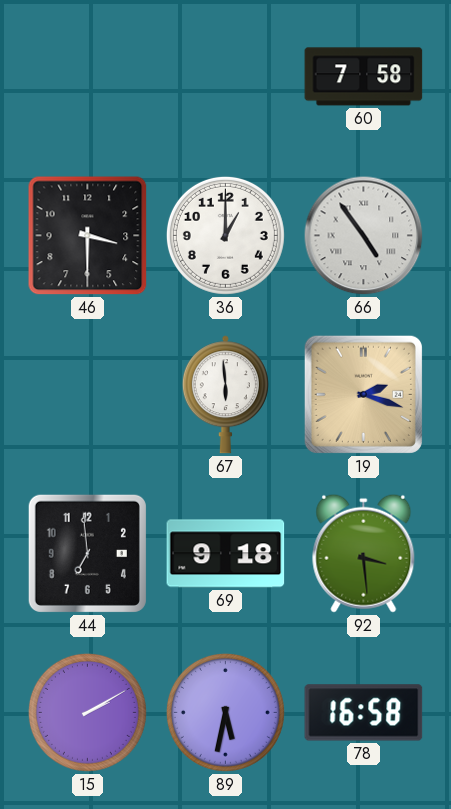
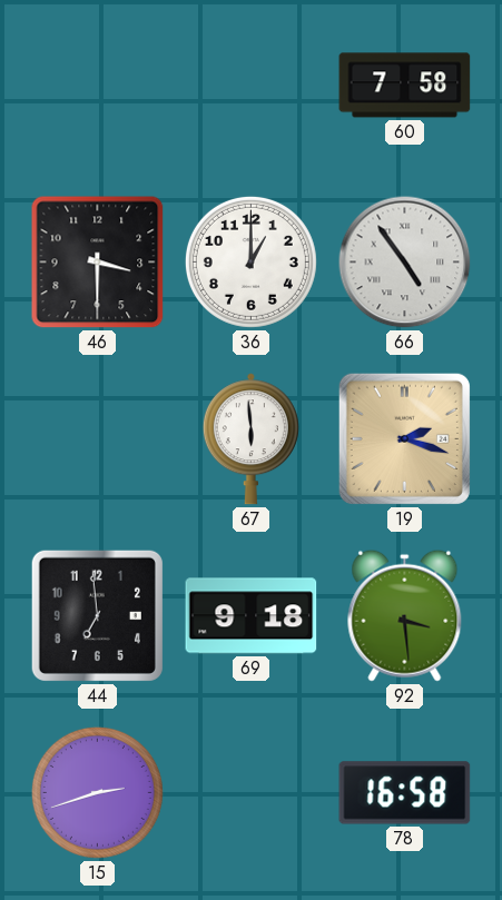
15: 2:10 -> 2:42 (97, 792)
89: 5:32 -> none (225, 712)
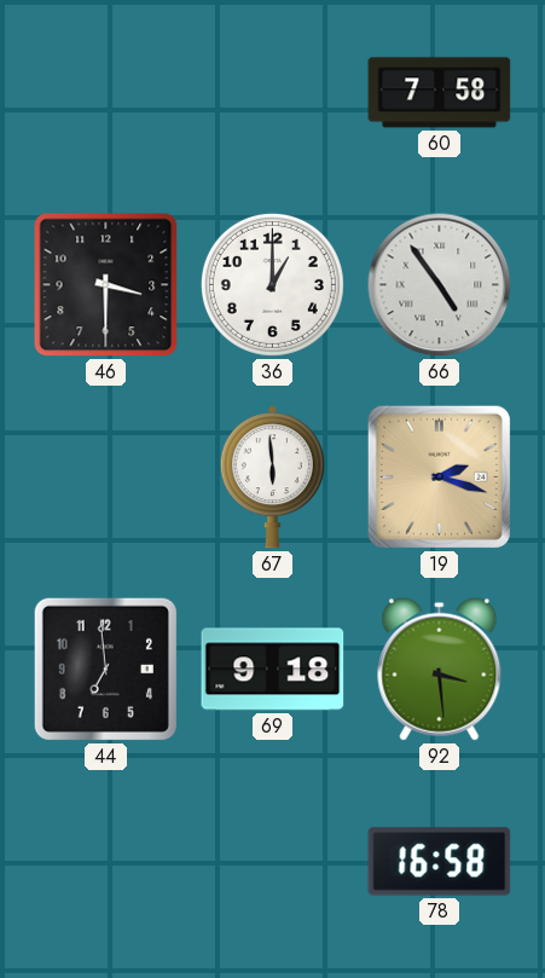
15: 2:42 -> none (97, 792)
